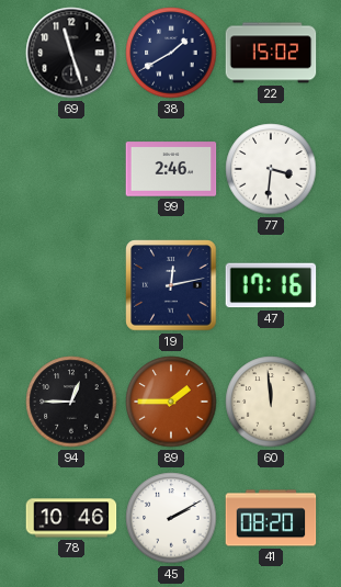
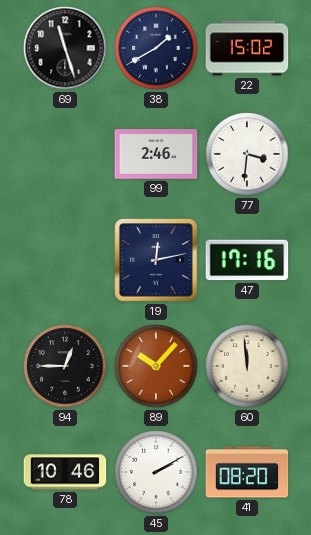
89: 1:45 -> 10:07 (156, 366)
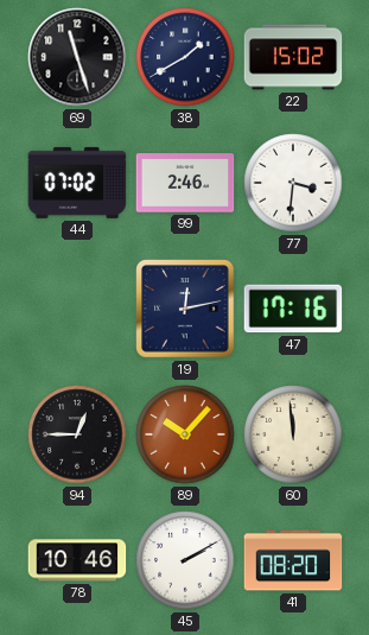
44: none -> 07:02 (77, 183)
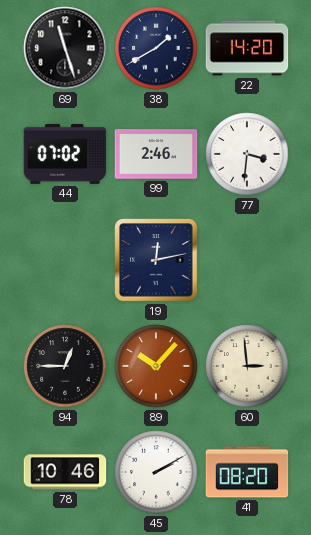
22: 15:02 -> 14:20 (247, 48)
47: 17:16 -> none (293, 309)
60: 11:59 -> 2:59 (247, 366)
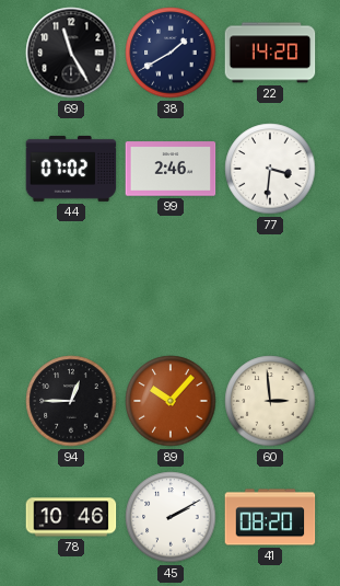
69: 11:27 -> 11:25 (71, 53)
19: 12:13 -> none (156, 260)
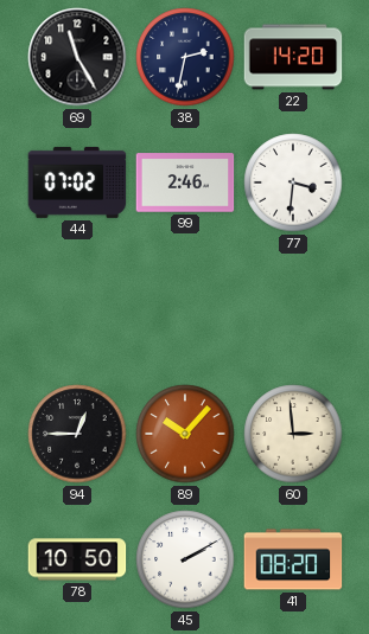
38: 1:40 -> 2:32 (185, 57)
78: 10:46 -> 10:50 (77, 559)
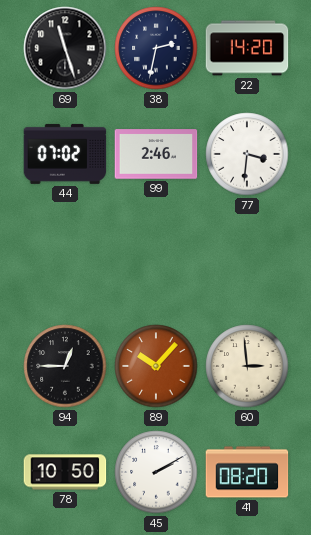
69: 11:25 -> 11:27 (65, 48)
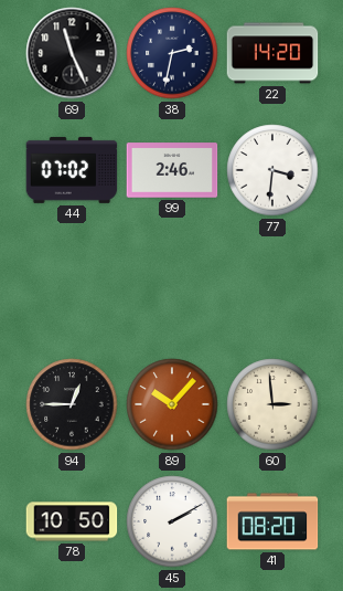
69: 11:27 -> 11:26 (72, 53)
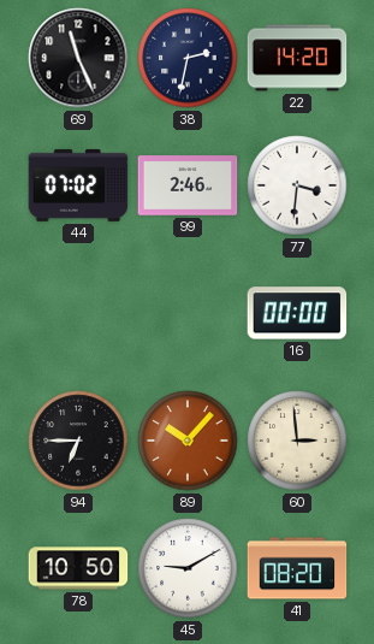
16: none -> 00:00 (297, 313)
94: 12:45 -> 6:45 (78, 441)
45: 2:10 -> 9:10 (188, 568)
